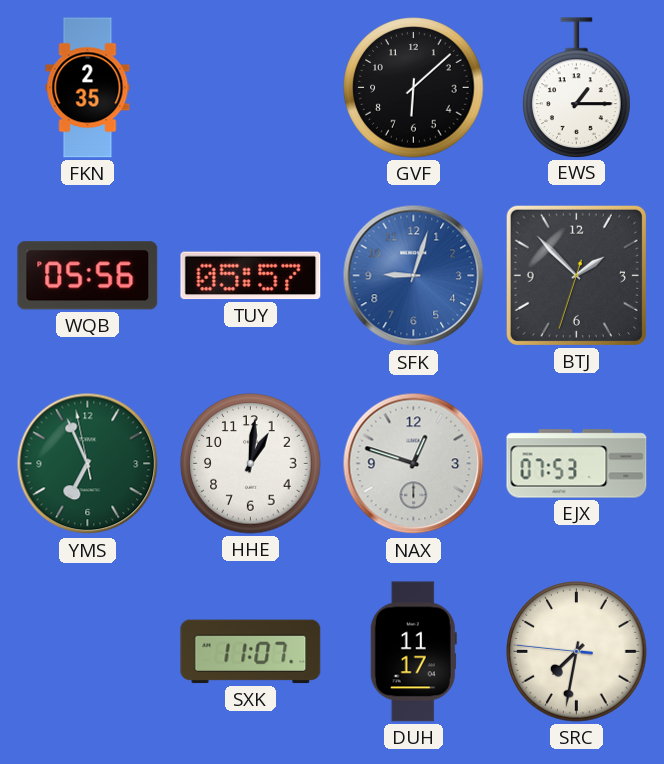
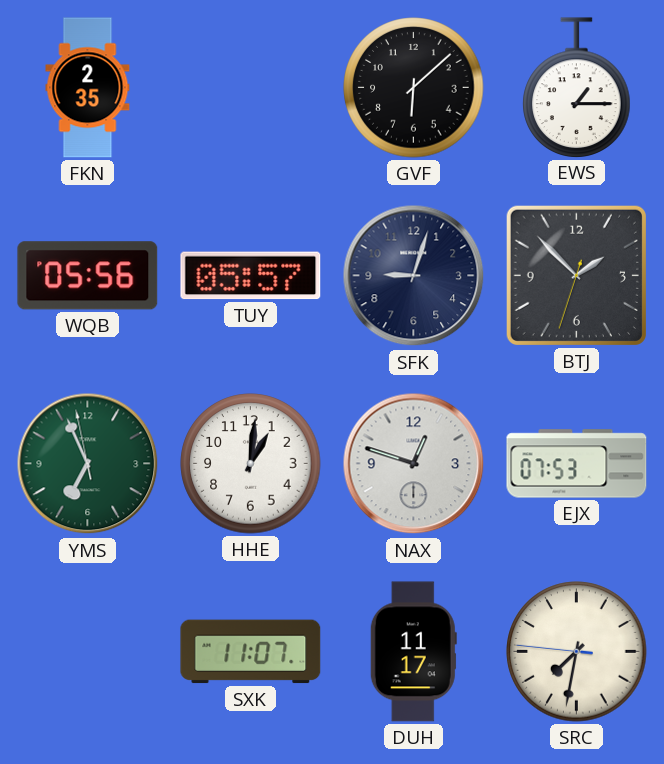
SFK dial: blue -> navy (414, 276)
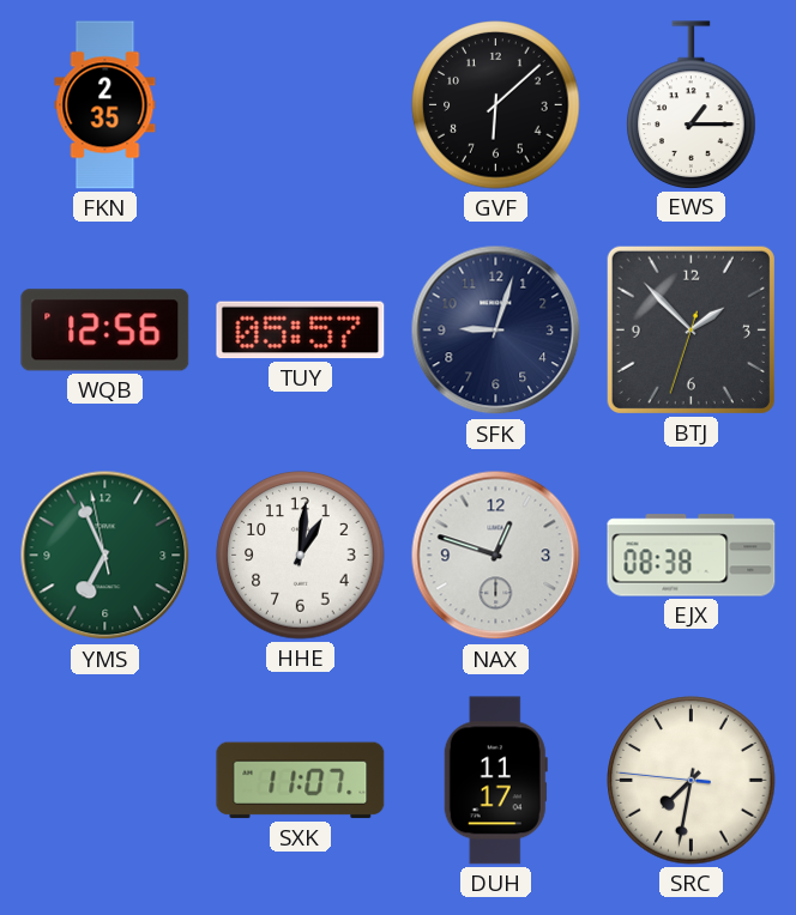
WQB: 05:56 -> 12:56 (105, 331)
EJX: 07:53 -> 08:38 (692, 556)
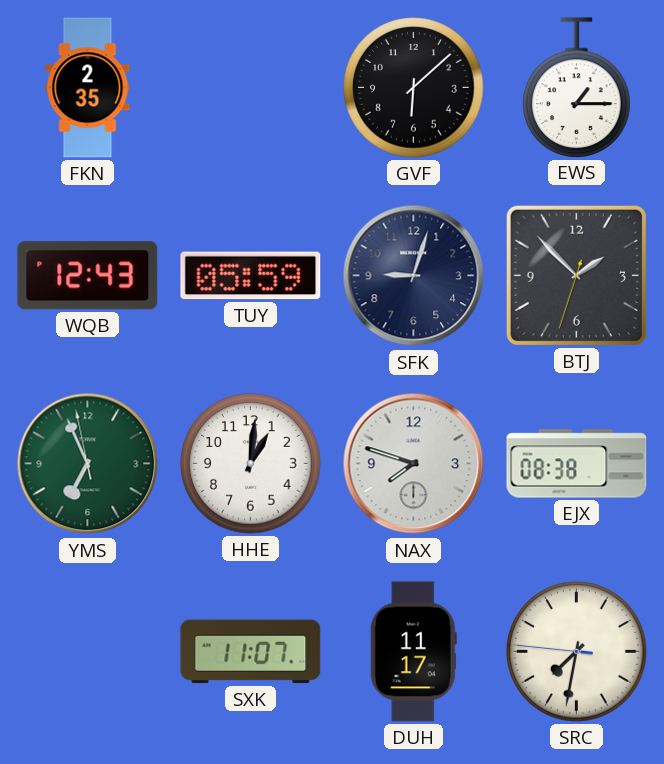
WQB: 12:56 -> 12:43 (88, 276)
TUY: 05:57 -> 05:59 (251, 276)
NAX: 12:48 -> 7:48 (414, 464)
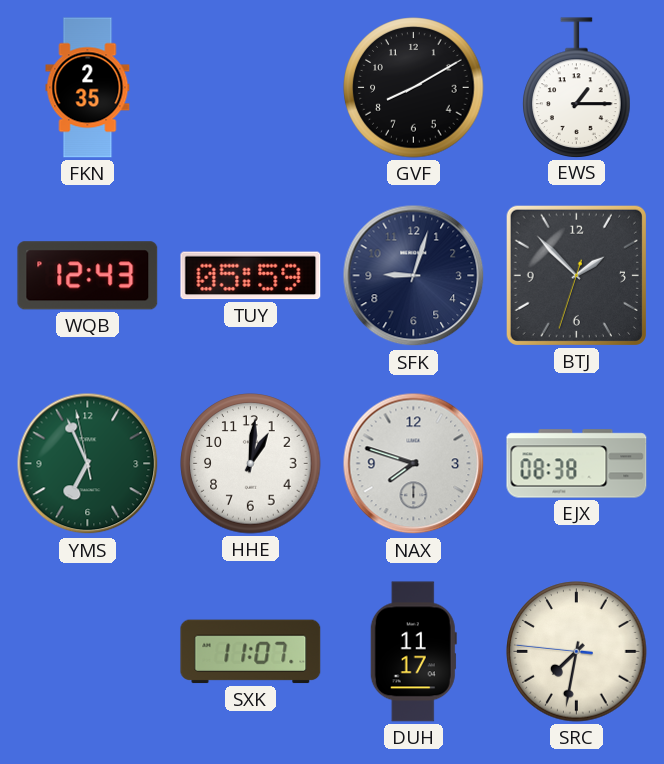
GVF: 6:08 -> 8:10 (414, 88)
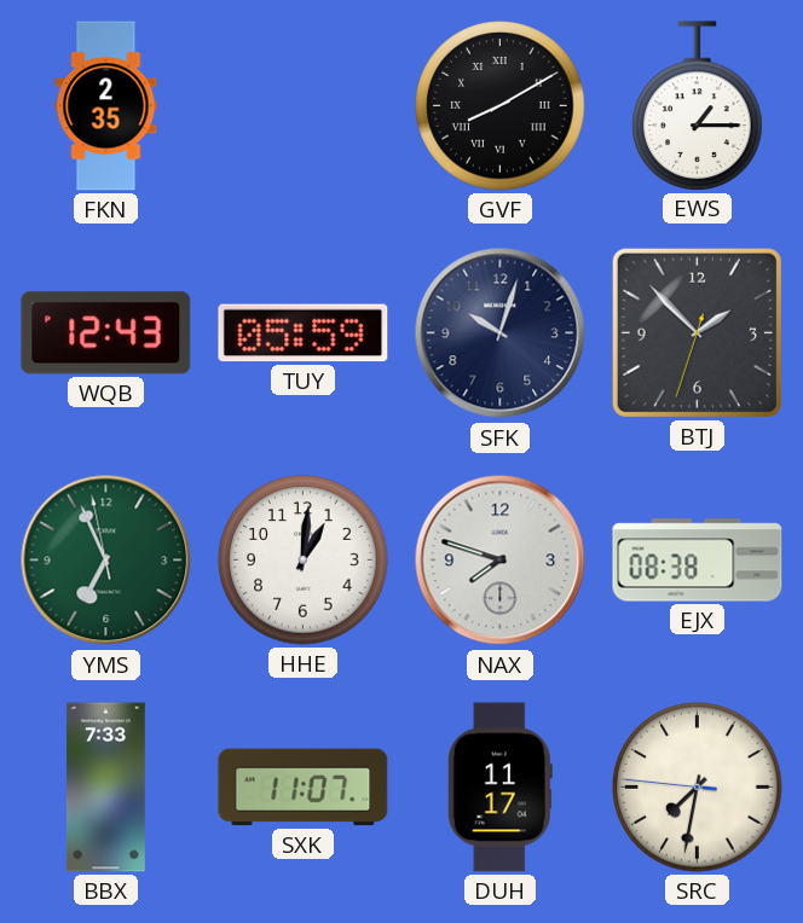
GVF numerals: Arabic -> Roman (501, 106)
SFK: 9:03 -> 10:03 (501, 333)
BBX: none -> 7:33 (105, 788)
